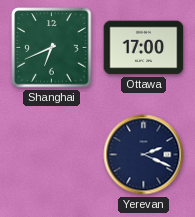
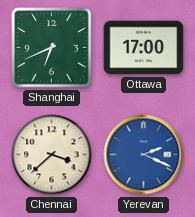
Chennai: none -> 3:38 (52, 155)
Yerevan dial: navy -> blue (144, 155)
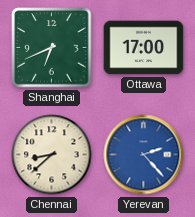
Chennai: 3:38 -> 8:38 (52, 155)
Yerevan: 2:19 -> 2:23 (144, 155)
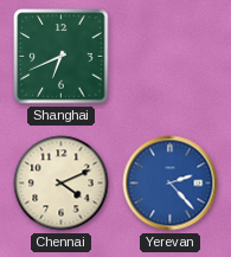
Ottawa: 17:00 -> none (144, 48)
Chennai: 8:38 -> 4:11 (62, 184)
